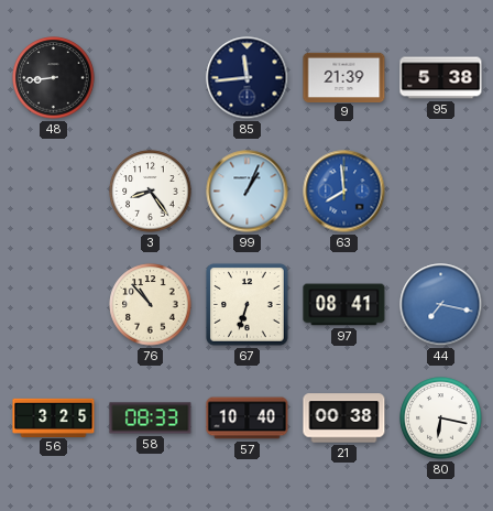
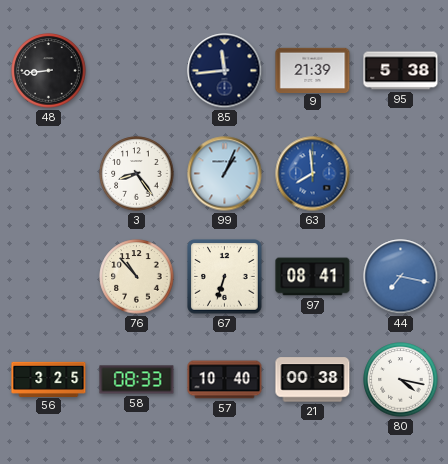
80: 6:17 -> 4:17 (401, 380)
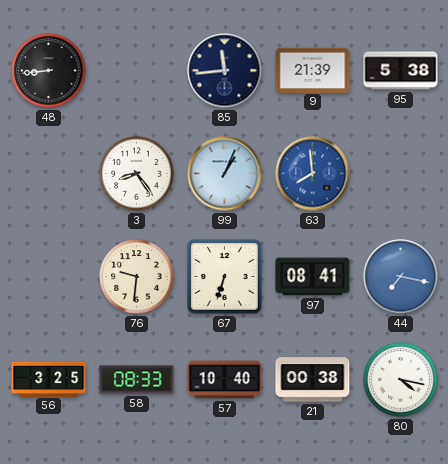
76: 10:53 -> 9:31 (137, 277)
